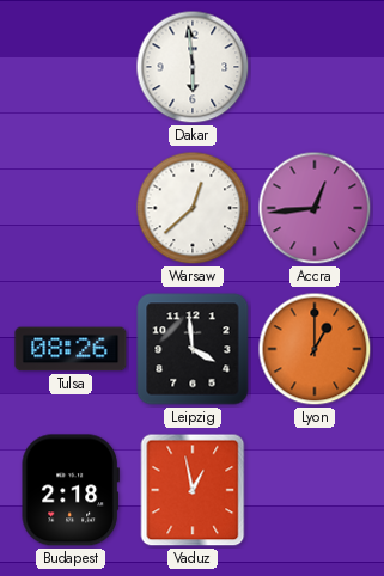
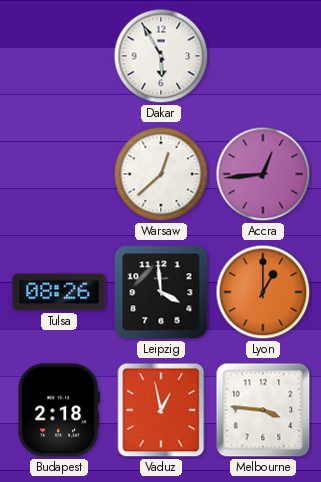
Dakar: 5:59 -> 5:55 (161, 56)
Melbourne: none -> 3:46 (263, 410)
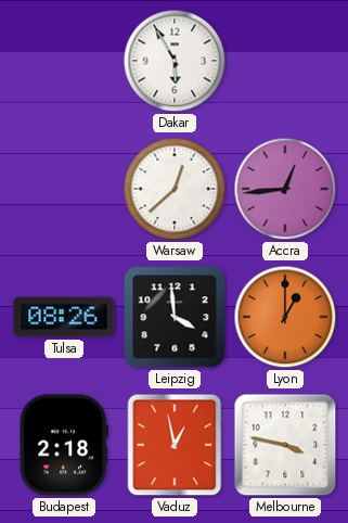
Melbourne: 3:46 -> 3:47 (285, 445)
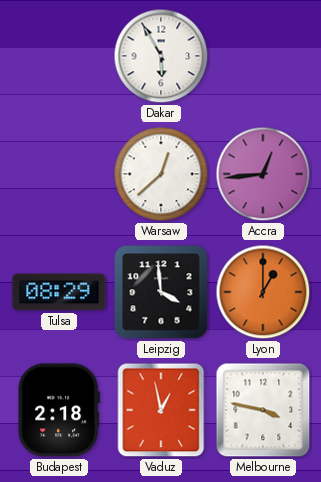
Tulsa: 08:26 -> 08:29 (59, 292)
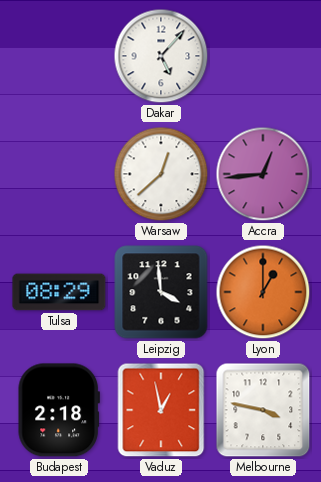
Dakar: 5:55 -> 5:07 (161, 56)
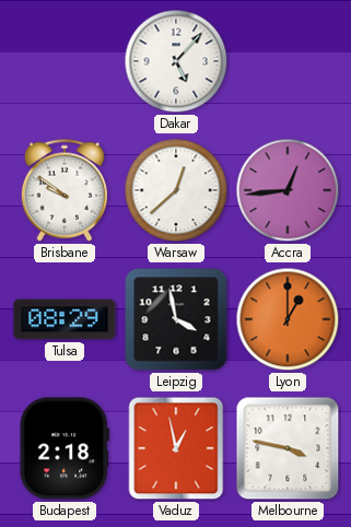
Brisbane: none -> 9:51 (63, 190)
Leipzig: 3:59 -> 3:58 (176, 319)
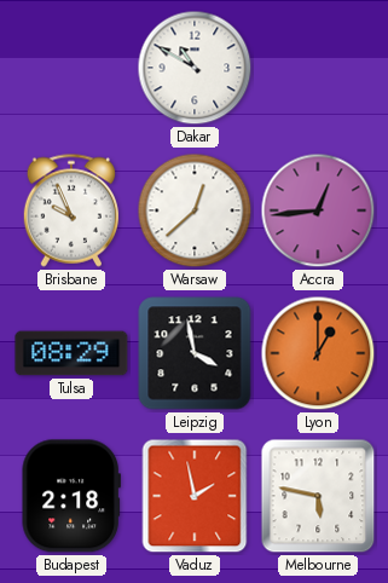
Dakar: 5:07 -> 10:50 (195, 68)
Brisbane: 9:51 -> 9:56 (70, 210)
Vaduz: 12:58 -> 1:58 (195, 496)
Melbourne: 3:47 -> 5:47 (318, 496)
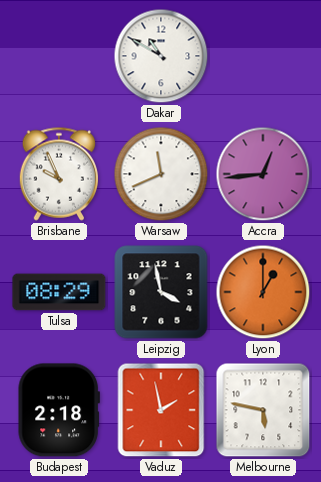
Warsaw: 12:38 -> 11:41 (161, 174)
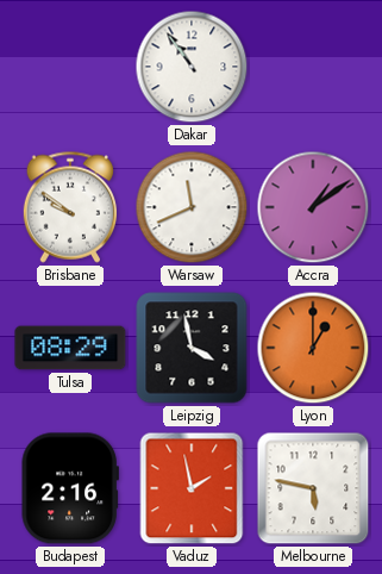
Dakar: 10:50 -> 10:54 (192, 67)
Brisbane: 9:56 -> 9:51 (69, 207)
Accra: 12:44 -> 1:09 (313, 207)
Budapest: 2:18 -> 2:16 (70, 488)
